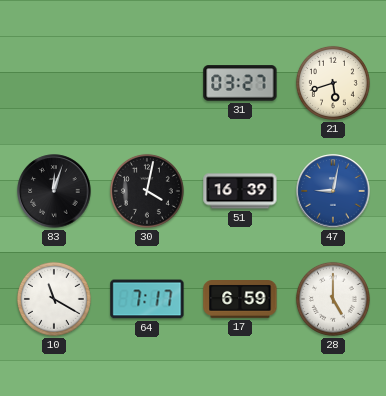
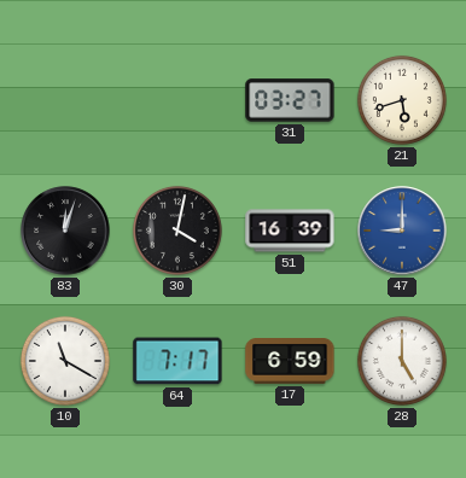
47: 9:02 -> 9:00 (402, 231)
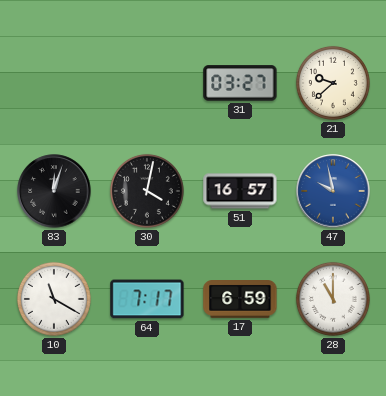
21: 5:42 -> 9:38 (333, 83)
51: 16:39 -> 16:57 (240, 191)
47: 9:00 -> 9:58 (333, 191)
28: 5:00 -> 11:00 (333, 299)
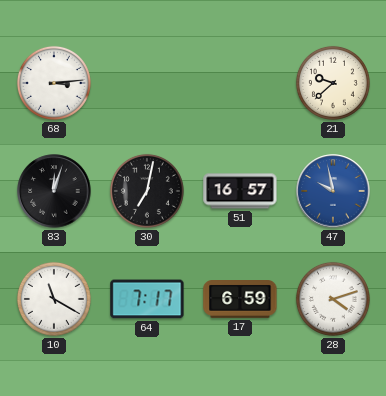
68: none -> 3:14 (54, 83)
31: 03:27 -> none (240, 83)
30: 4:02 -> 7:02 (147, 191)
28: 11:00 -> 4:12 (333, 299)
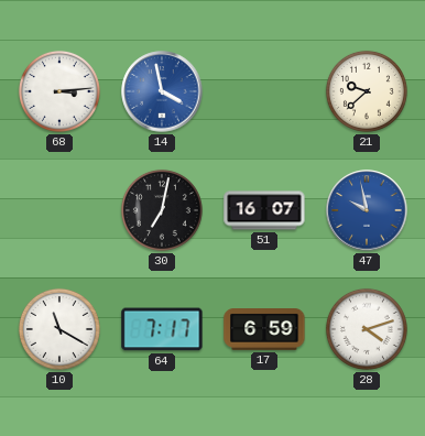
14: none -> 3:58 (162, 91)
83: 12:03 -> none (54, 191)
51: 16:57 -> 16:07 (264, 210)
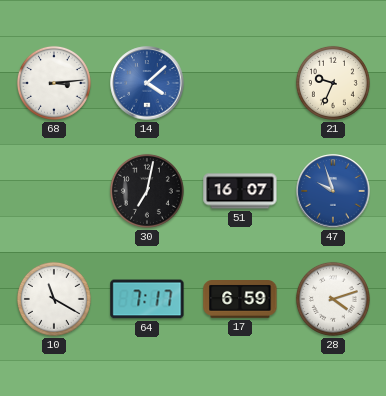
14: 3:58 -> 4:08 (147, 83)
21: 9:38 -> 9:34 (333, 83)
47: 9:58 -> 9:57 (333, 191)
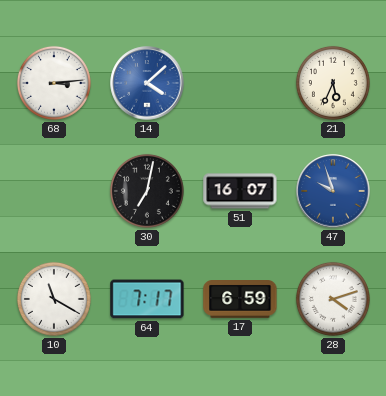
21: 9:34 -> 5:34 (333, 83)
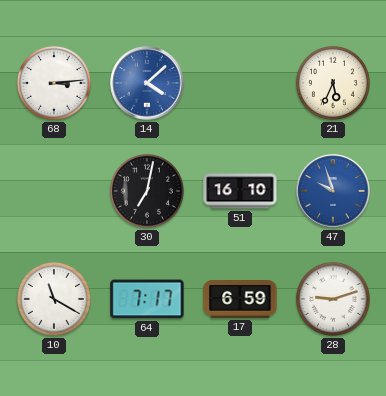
51: 16:07 -> 16:10 (240, 191)
28: 4:12 -> 9:12 (333, 299)
